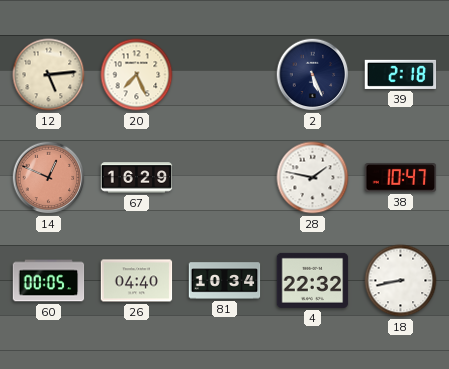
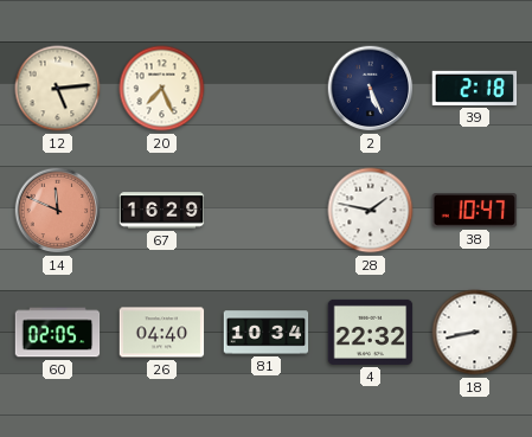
14: 12:49 -> 11:49 (58, 211)
60: 00:05 -> 02:05 (58, 333)
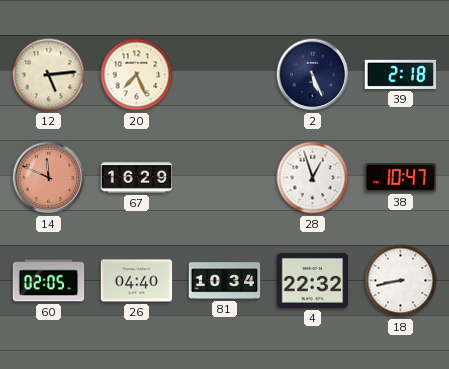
28: 1:47 -> 12:57 (313, 178)
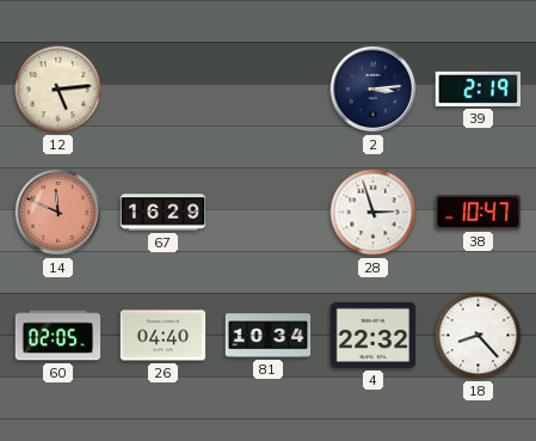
20: 7:26 -> none (137, 75)
2: 5:26 -> 3:14 (374, 90)
39: 2:18 -> 2:19 (479, 88)
28: 12:57 -> 2:57 (374, 213)
18: 8:43 -> 8:23 (479, 336)
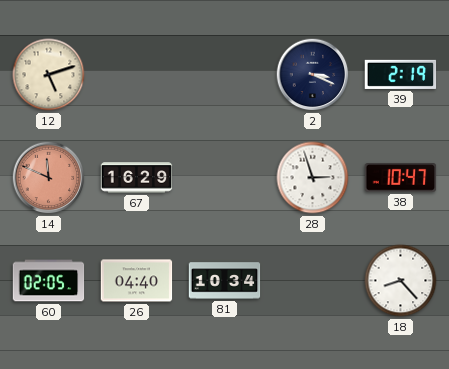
12: 5:14 -> 5:12 (49, 75)
2: 3:14 -> 3:19 (313, 75)
4: 22:32 -> none (374, 335)
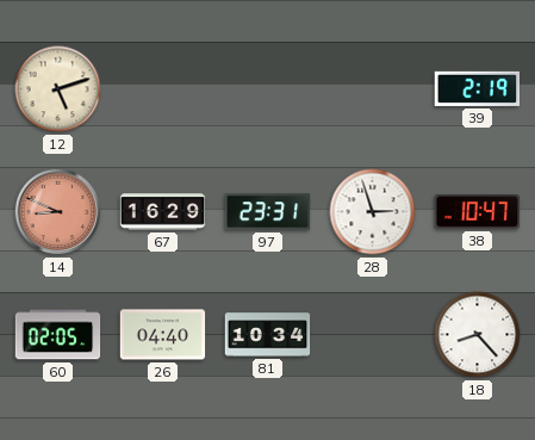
2: 3:19 -> none (313, 75)
14: 11:49 -> 8:49 (58, 212)
97: none -> 23:31 (268, 212)
